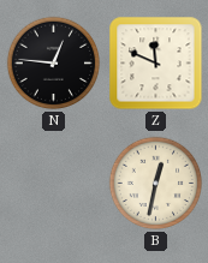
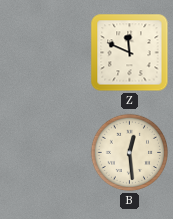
N: 12:46 -> none (54, 64)
B: 12:32 -> 12:29 (130, 153)
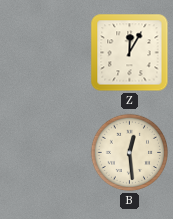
Z: 11:49 -> 12:05 (130, 53)
